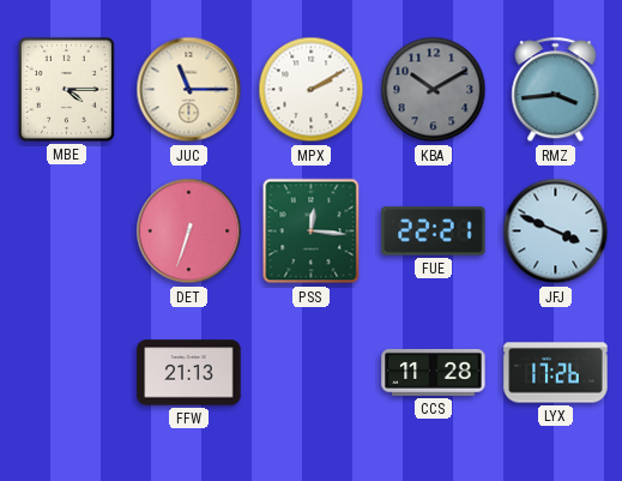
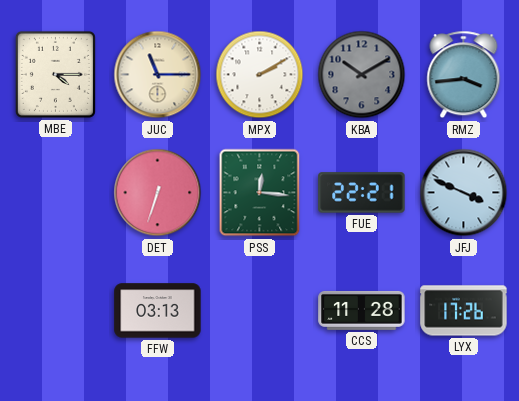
FFW: 21:13 -> 03:13 (158, 311)
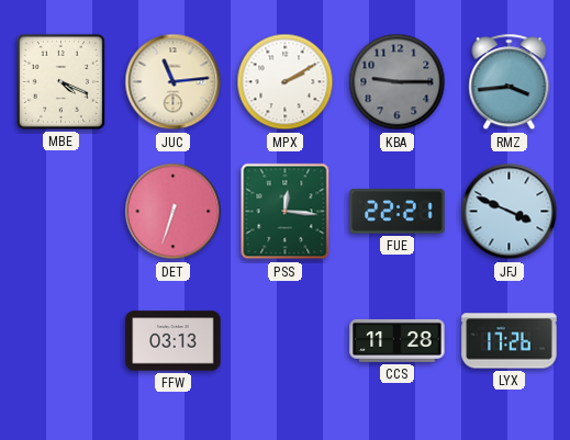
MBE: 4:15 -> 4:19 (60, 81)
JUC: 11:15 -> 11:14 (174, 82)
KBA: 10:10 -> 9:15 (398, 82)
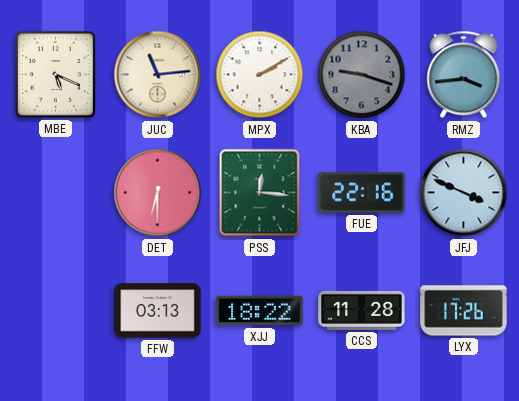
MBE: 4:19 -> 5:19 (55, 74)
KBA: 9:15 -> 9:18 (362, 75)
DET: 6:33 -> 6:30 (158, 193)
FUE: 22:21 -> 22:16 (362, 193)
XJJ: none -> 18:22 (260, 311)
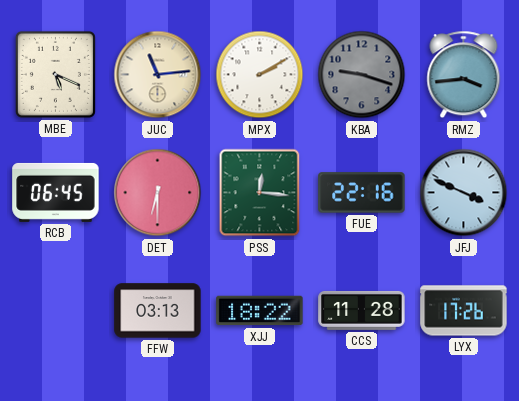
RCB: none -> 06:45 (56, 192)
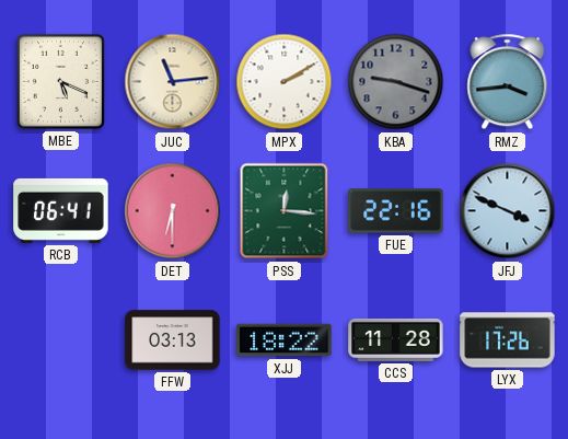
RCB: 06:45 -> 06:41 (61, 210)
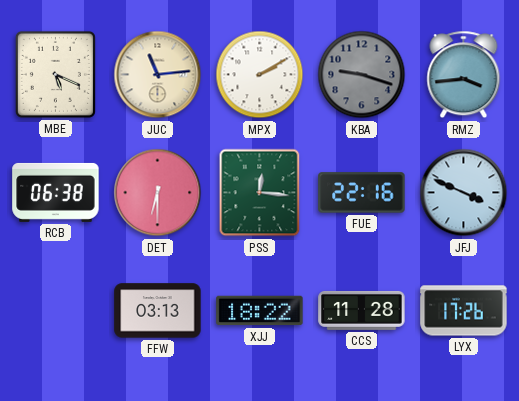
RCB: 06:41 -> 06:38 (56, 192)
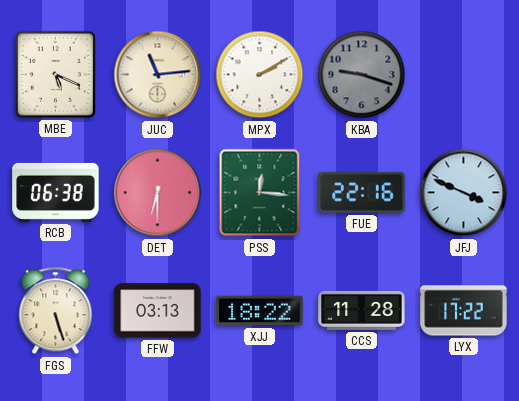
RMZ: 3:44 -> none (464, 75)
FGS: none -> 5:27 (56, 311)
LYX: 17:26 -> 17:22 (464, 311)
